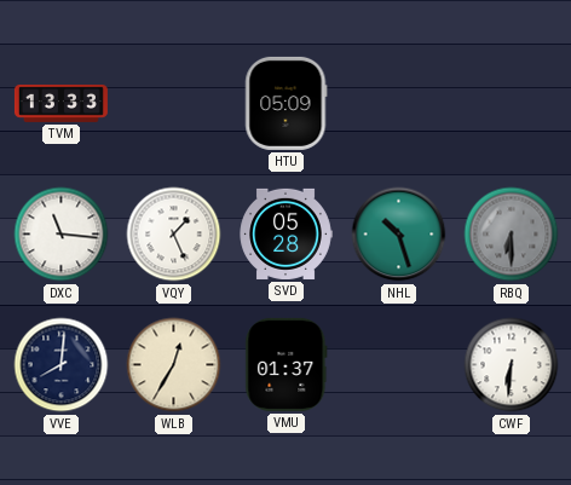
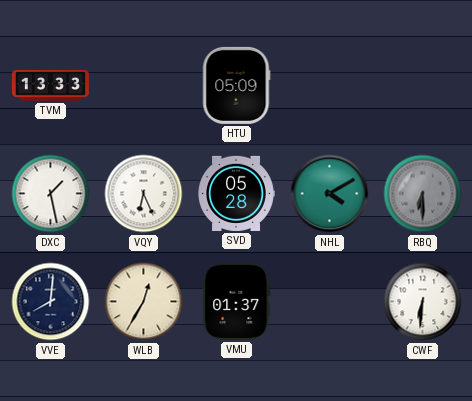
DXC: 11:16 -> 1:28 (51, 194)
VQY: 1:26 -> 6:26 (144, 194)
NHL: 10:27 -> 4:10 (330, 194)
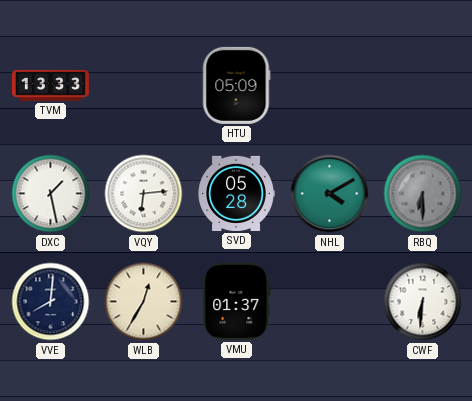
VQY: 6:26 -> 6:14 (144, 194)
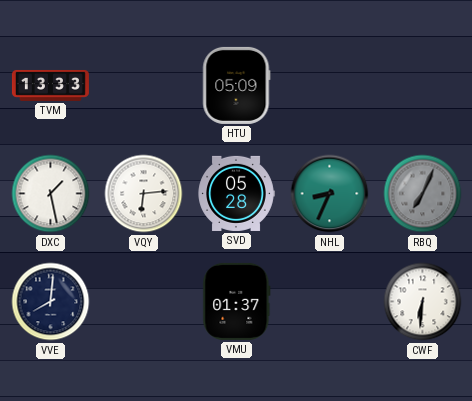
NHL: 4:10 -> 8:34 (330, 194)
RBQ: 6:30 -> 7:04 (423, 194)
WLB: 12:35 -> none (144, 302)
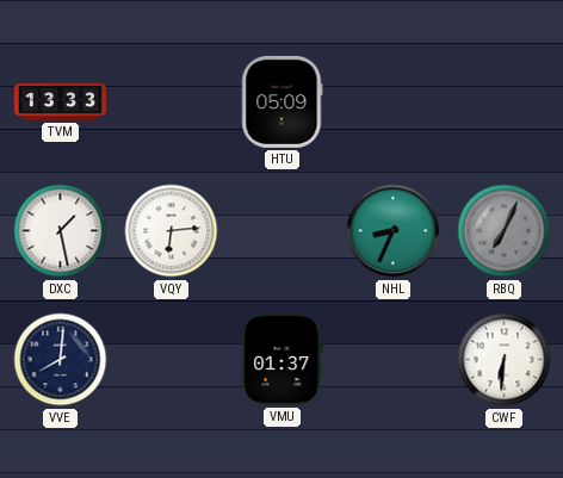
SVD: 05:28 -> none (236, 193)
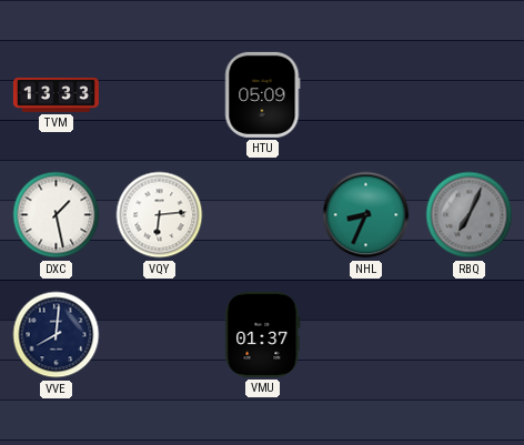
CWF: 6:31 -> none (505, 360)
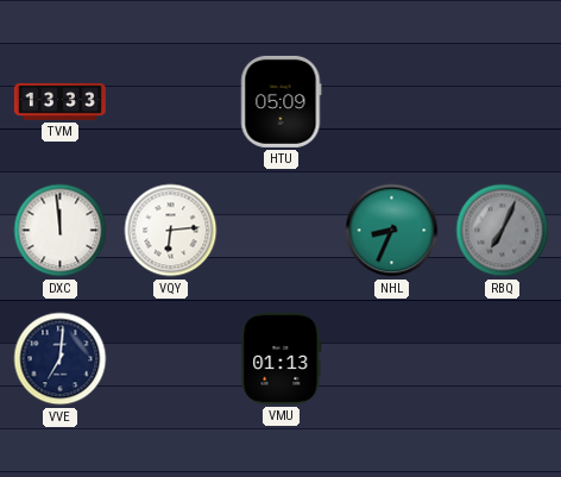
DXC: 1:28 -> 11:59 (61, 231)
VVE: 8:01 -> 7:01 (61, 359)
VMU: 01:37 -> 01:13 (282, 358)
